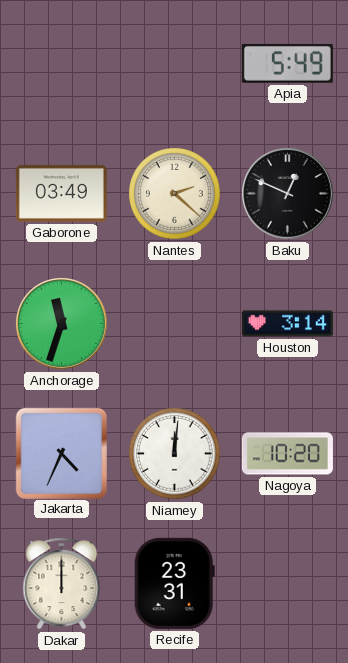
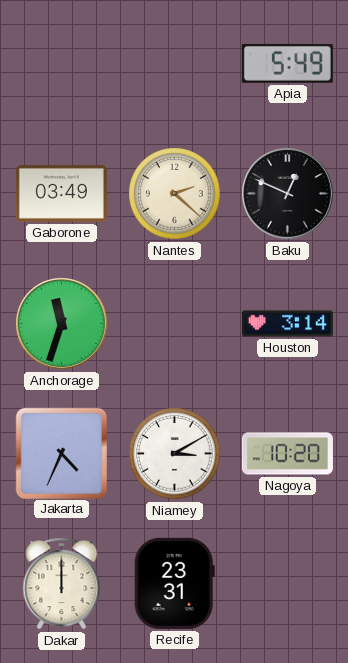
Niamey: 12:01 -> 3:10 (175, 454)
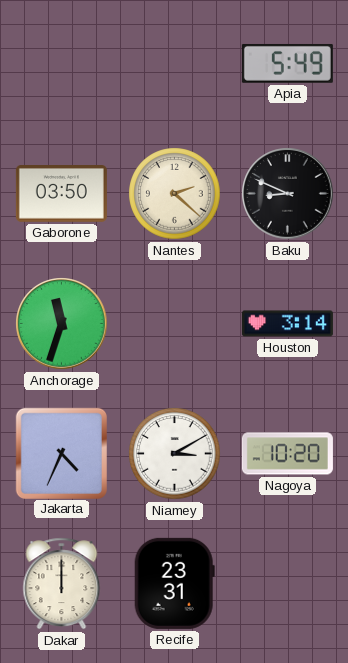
Gaborone: 03:49 -> 03:50 (61, 194)
Baku: 12:49 -> 8:49 (288, 194)
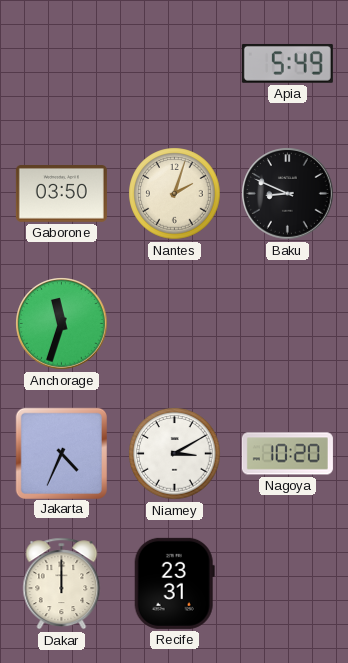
Nantes: 2:22 -> 2:03 (175, 194)
Houston: 3:14 -> none (287, 324)
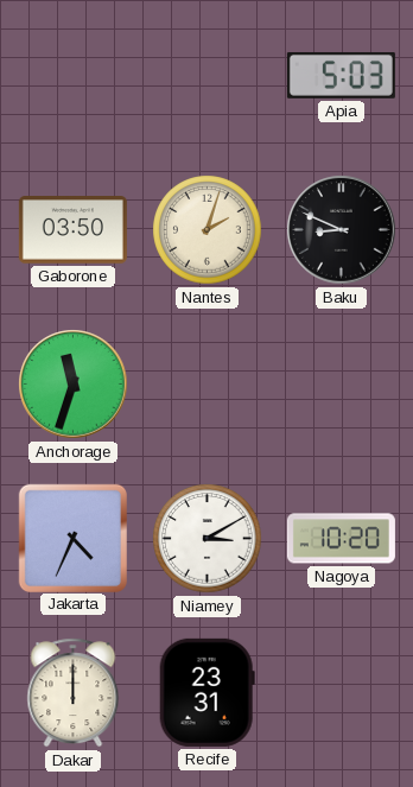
Apia: 5:49 -> 5:03 (341, 75)
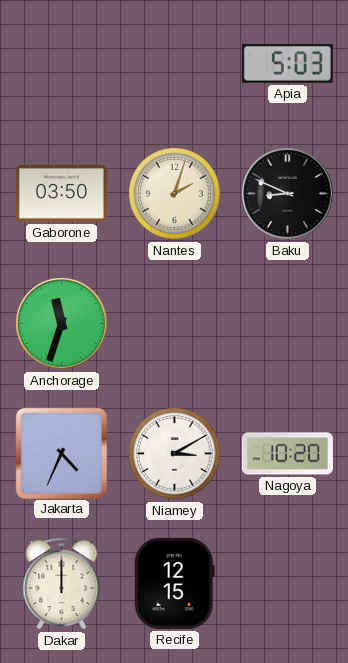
Recife: 23:31 -> 12:15 (174, 583)
